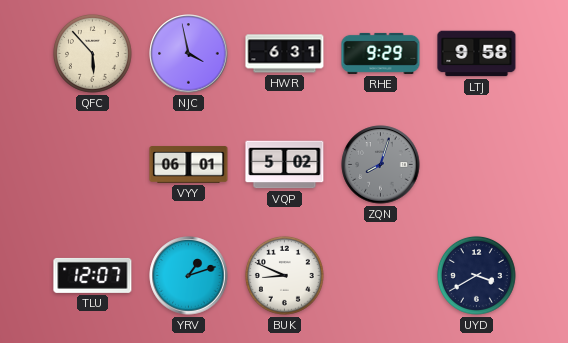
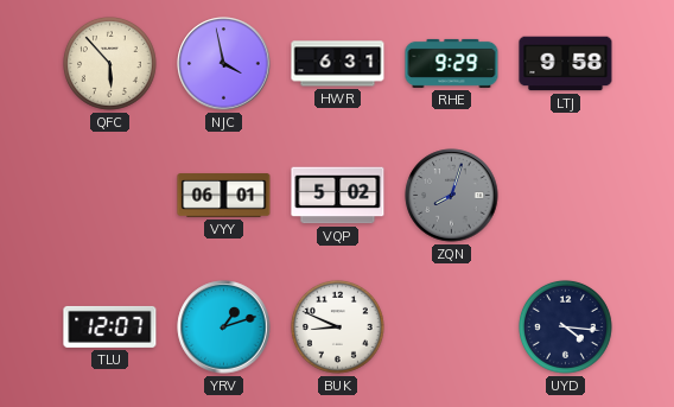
UYD: 3:40 -> 4:16 (566, 327)
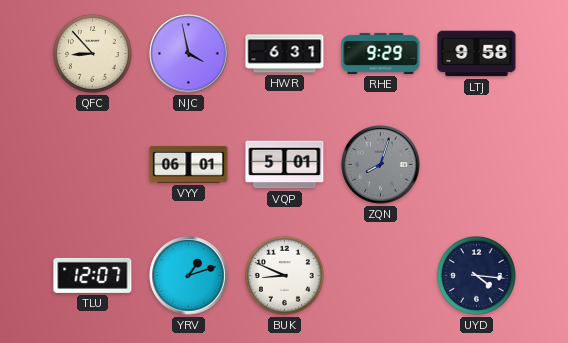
QFC: 5:53 -> 8:53 (93, 54)
VQP: 5:02 -> 5:01 (285, 165)
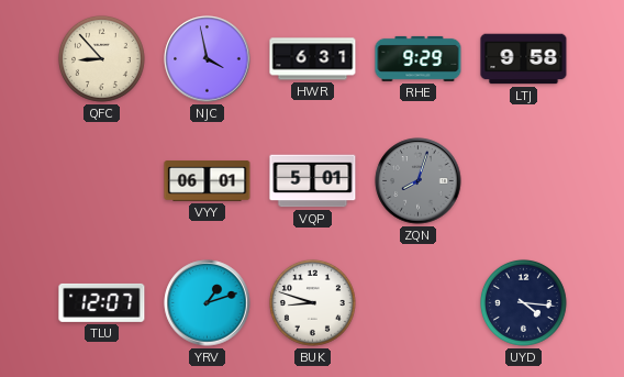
BUK: 8:49 -> 8:48 (313, 303)
